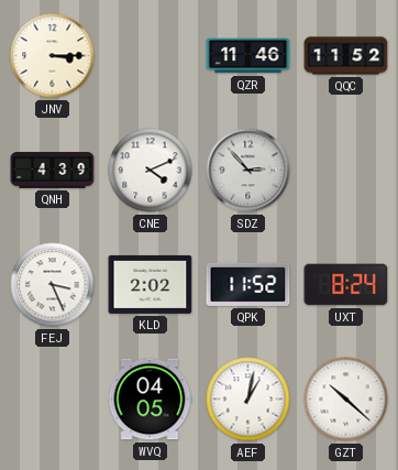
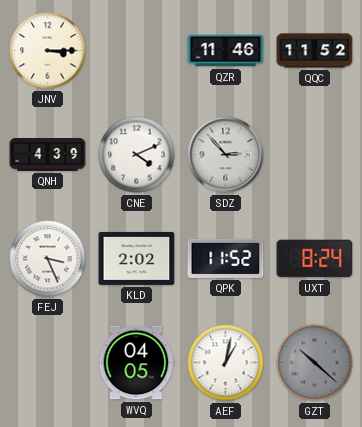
GZT dial: white -> grey (315, 363)
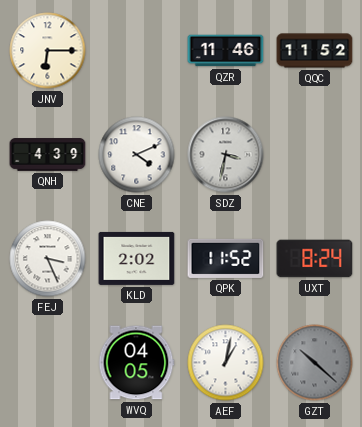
JNV: 3:15 -> 6:15 (48, 51)
SDZ: 2:53 -> 3:32 (226, 155)
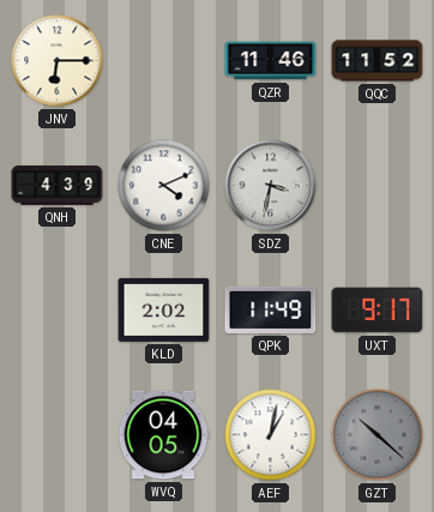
FEJ: 3:26 -> none (48, 259)
QPK: 11:52 -> 11:49 (271, 309)
UXT: 8:24 -> 9:17 (378, 311)
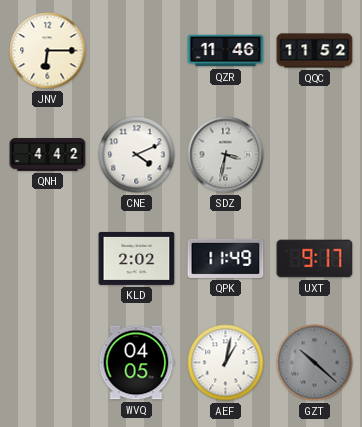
QNH: 4:39 -> 4:42 (48, 155)
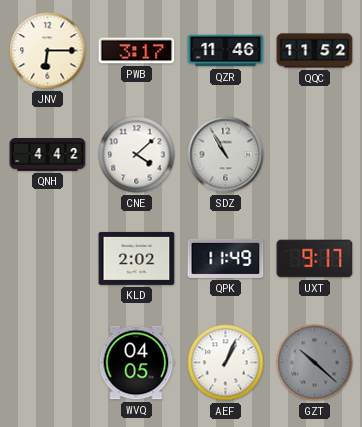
PWB: none -> 3:17 (137, 51)
CNE: 4:11 -> 4:08 (137, 155)
SDZ: 3:32 -> 10:55 (226, 155)
AEF: 1:02 -> 1:04 (226, 363)
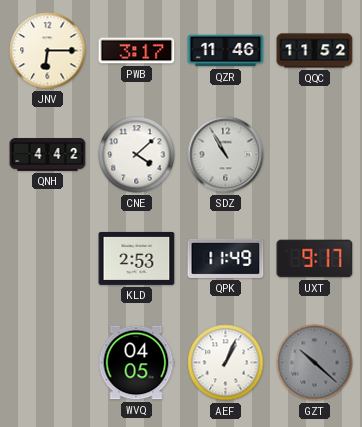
KLD: 2:02 -> 2:53 (137, 258)
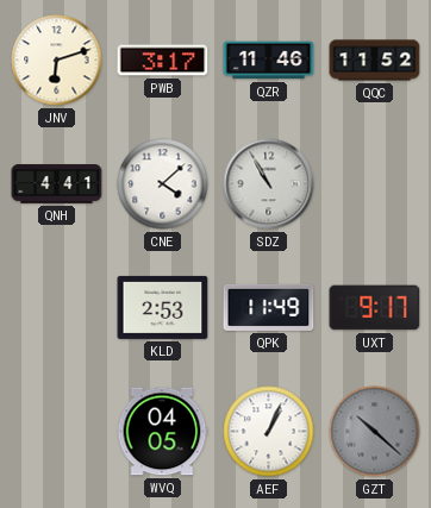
JNV: 6:15 -> 6:12 (57, 61)
QNH: 4:42 -> 4:41 (57, 184)
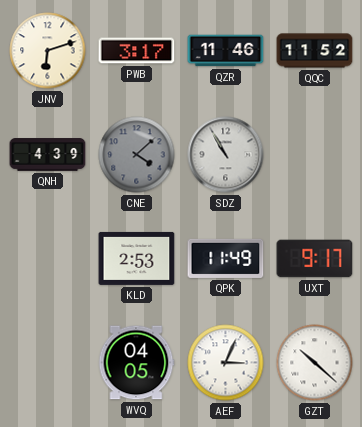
QNH: 4:41 -> 4:39 (48, 155)
CNE dial: white -> grey (137, 155)
AEF: 1:04 -> 3:04 (226, 363)
GZT dial: grey -> white (315, 363)
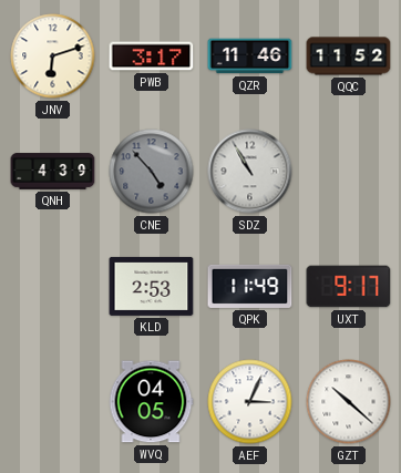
CNE: 4:08 -> 4:53 (152, 172)
